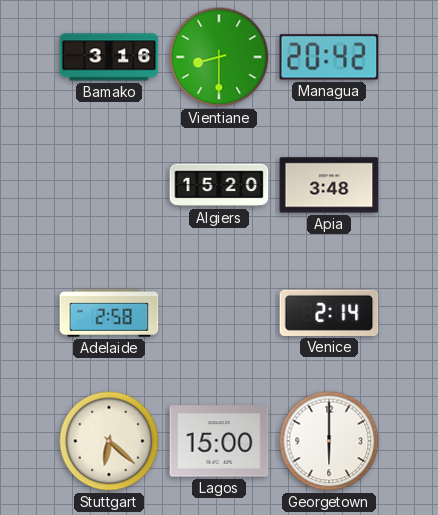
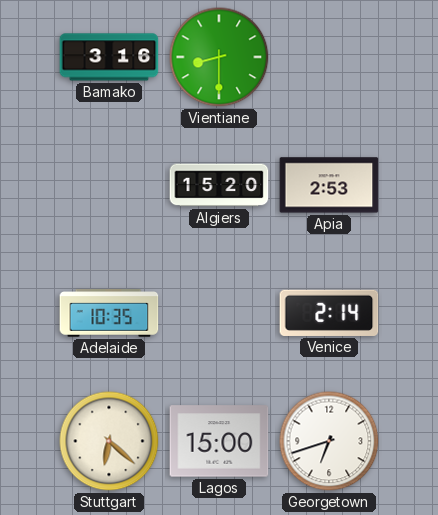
Managua: 20:42 -> none (329, 57)
Apia: 3:48 -> 2:53 (329, 185)
Adelaide: 2:58 -> 10:35 (109, 313)
Georgetown: 6:00 -> 6:42 (329, 441)
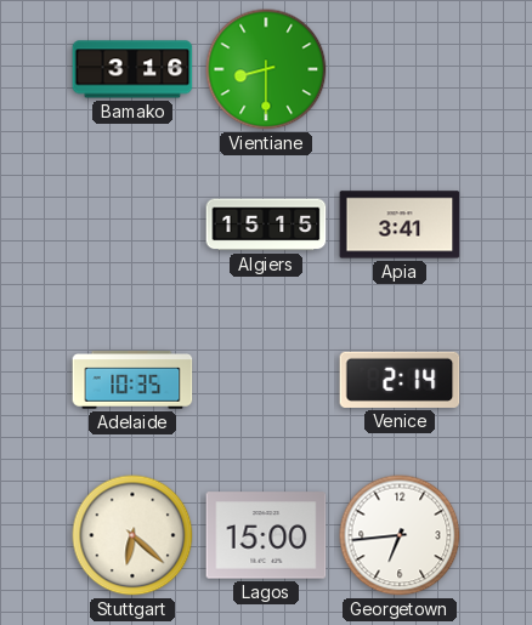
Algiers: 15:20 -> 15:15 (266, 225)
Apia: 2:53 -> 3:41 (400, 225)
Georgetown: 6:42 -> 6:44 (400, 535)
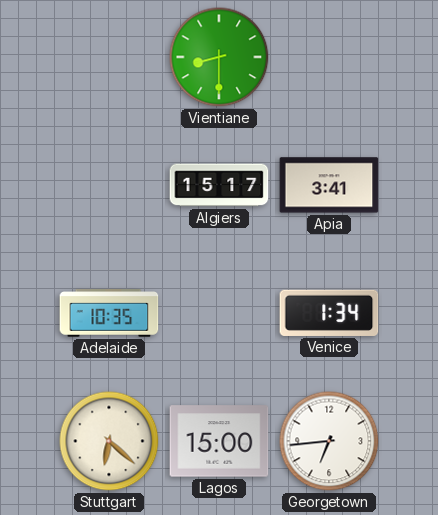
Bamako: 3:16 -> none (132, 69)
Algiers: 15:15 -> 15:17 (219, 185)
Venice: 2:14 -> 1:34 (329, 313)
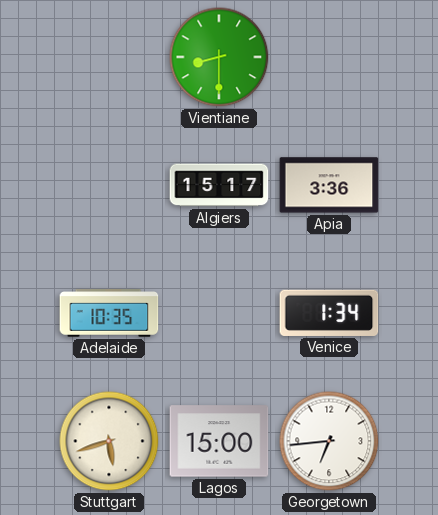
Apia: 3:41 -> 3:36 (329, 185)
Stuttgart: 6:22 -> 5:42 (109, 441)
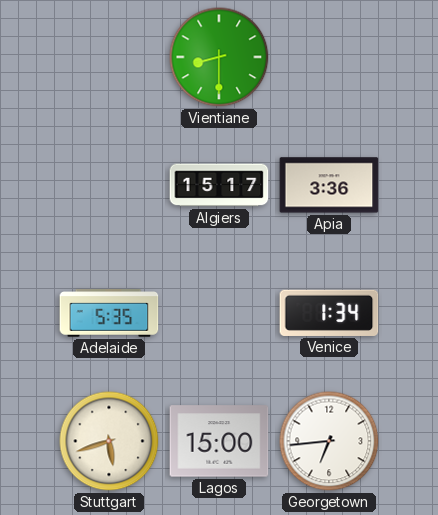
Adelaide: 10:35 -> 5:35 (109, 313)
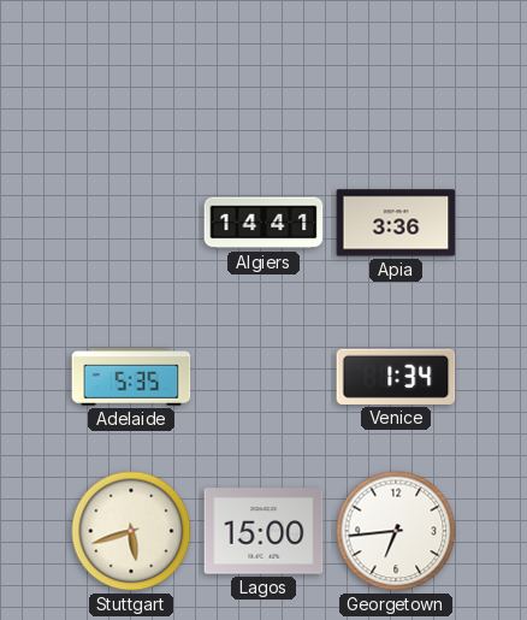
Vientiane: 8:30 -> none (219, 57)
Algiers: 15:17 -> 14:41 (263, 223)
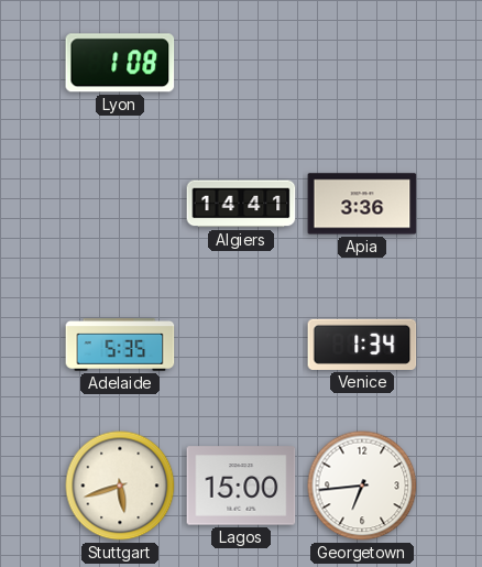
Lyon: none -> 1:08 (120, 63)
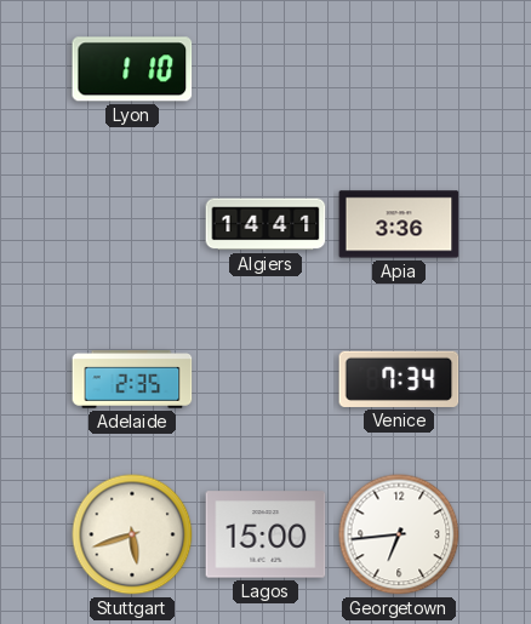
Lyon: 1:08 -> 1:10 (132, 69)
Adelaide: 5:35 -> 2:35 (132, 379)
Venice: 1:34 -> 7:34 (399, 379)
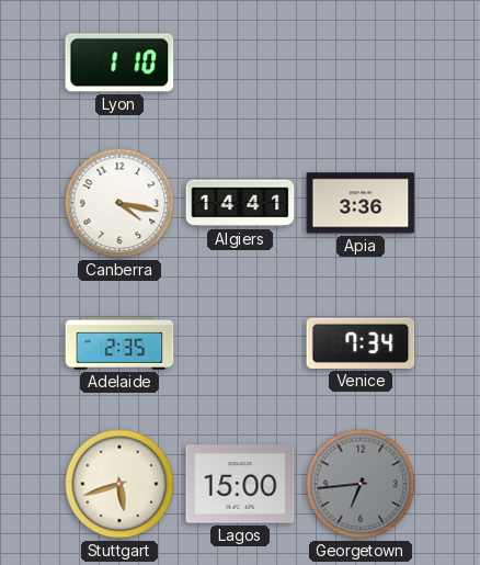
Canberra: none -> 4:17 (119, 203)
Georgetown dial: white -> grey (361, 484)
